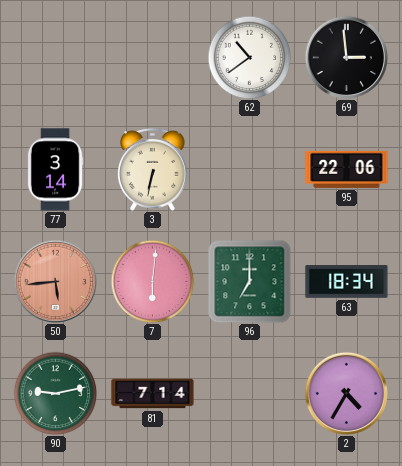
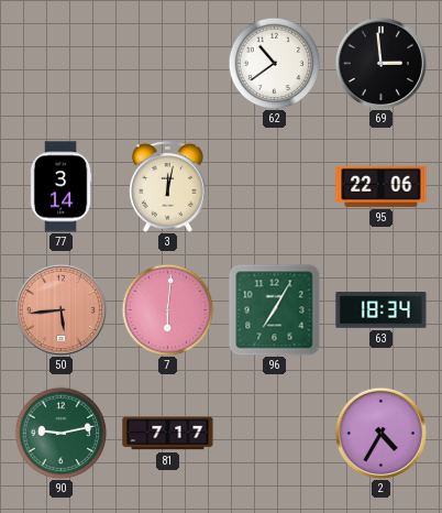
3: 6:32 -> 12:02 (168, 186)
96: 7:00 -> 7:05 (274, 309)
81: 7:14 -> 7:17 (168, 434)
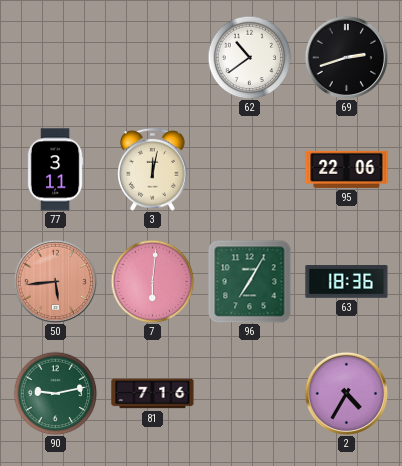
69: 2:59 -> 2:42 (346, 57)
77: 3:14 -> 3:11 (55, 170)
63: 18:34 -> 18:36 (347, 282)
81: 7:17 -> 7:16 (153, 394)
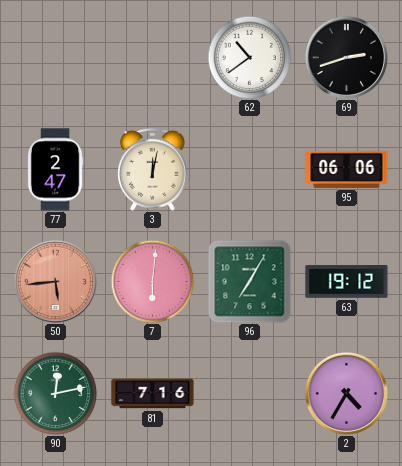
77: 3:11 -> 2:47 (55, 170)
95: 22:06 -> 06:06 (347, 169)
63: 18:36 -> 19:12 (347, 282)
90: 9:13 -> 12:13 (55, 393)
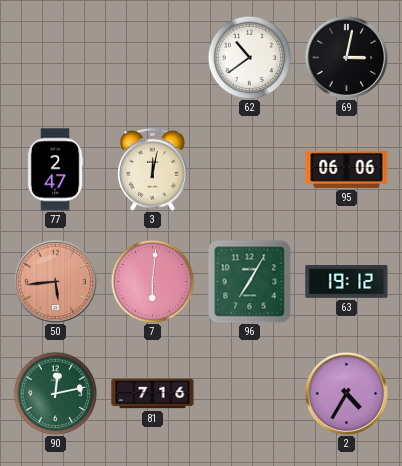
69: 2:42 -> 3:02 (346, 57)
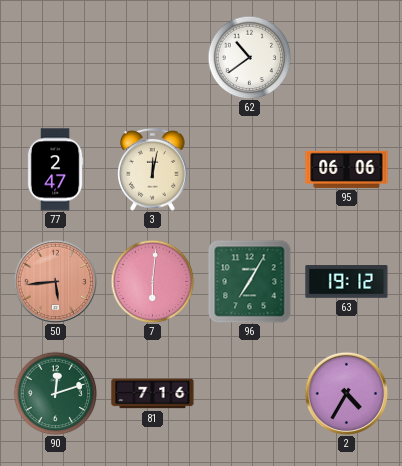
69: 3:02 -> none (346, 57)
90: 12:13 -> 12:12 (55, 393)
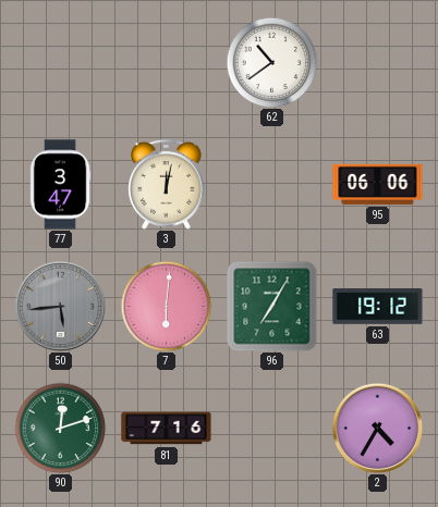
77: 2:47 -> 3:47 (60, 185)
50 dial: salmon -> grey (60, 306)
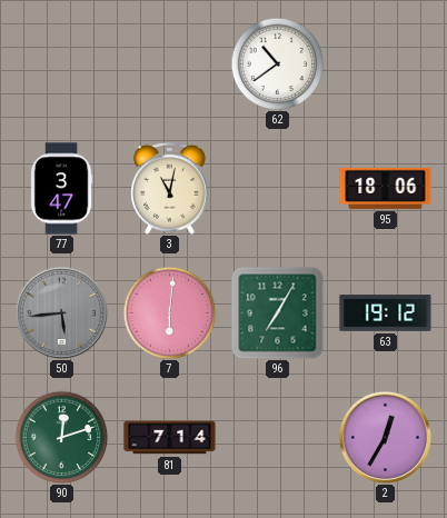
3: 12:02 -> 11:02 (170, 188)
95: 06:06 -> 18:06 (386, 188)
81: 7:16 -> 7:14 (170, 438)
2: 4:35 -> 12:35 (385, 437)
